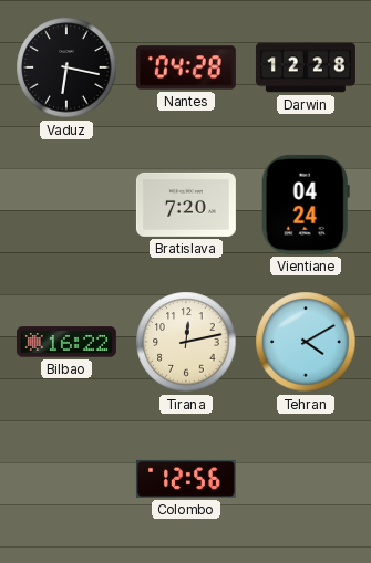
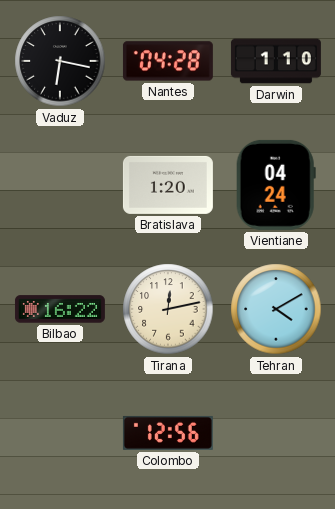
Darwin: 12:28 -> 1:10 (276, 61)
Bratislava: 7:20 -> 1:20 (168, 185)
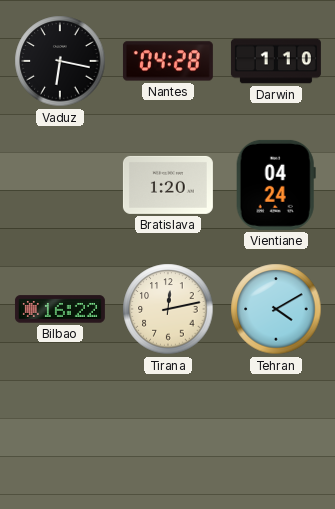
Colombo: 12:56 -> none (168, 433)
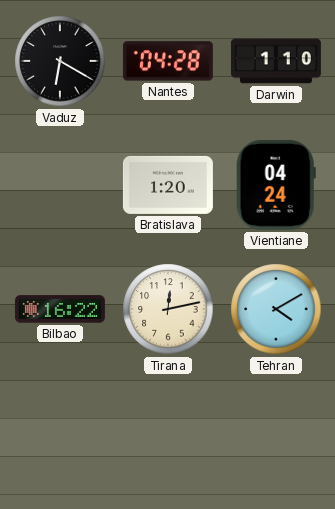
Vaduz: 6:17 -> 6:20 (60, 61)
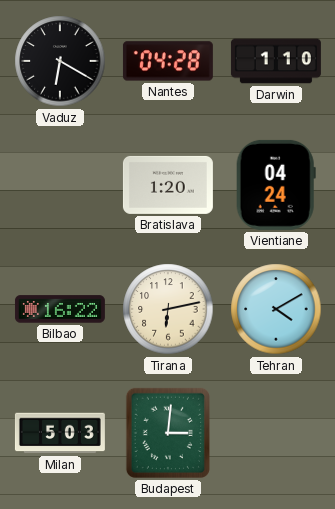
Tirana: 12:13 -> 6:13 (168, 309)
Milan: none -> 5:03 (60, 433)
Budapest: none -> 3:01 (168, 433)
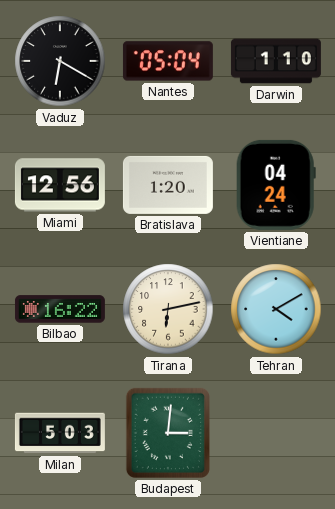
Nantes: 04:28 -> 05:04 (168, 61)
Miami: none -> 12:56 (60, 185)
